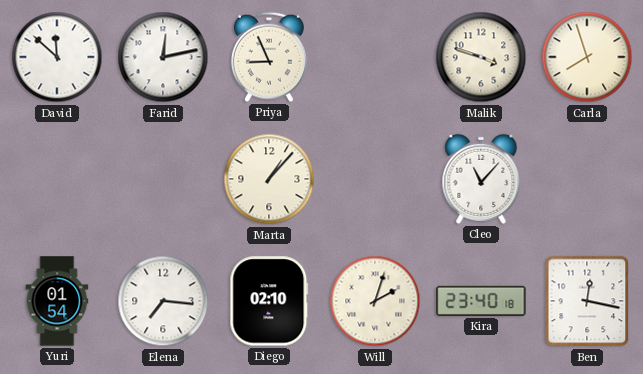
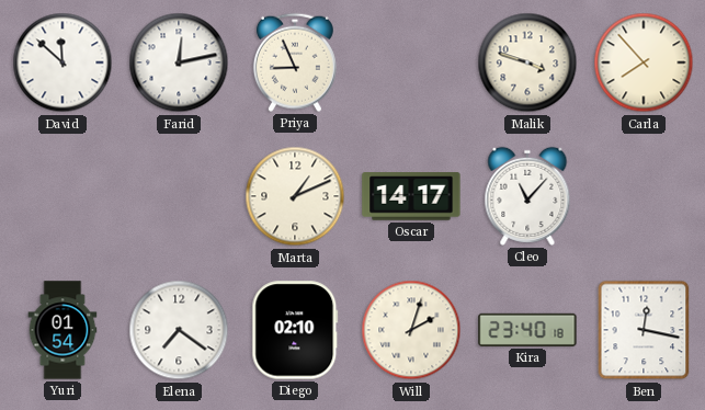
Carla: 7:57 -> 7:53 (644, 62)
Marta: 1:07 -> 1:11 (295, 196)
Oscar: none -> 14:17 (411, 196)
Elena: 7:16 -> 7:21 (179, 330)
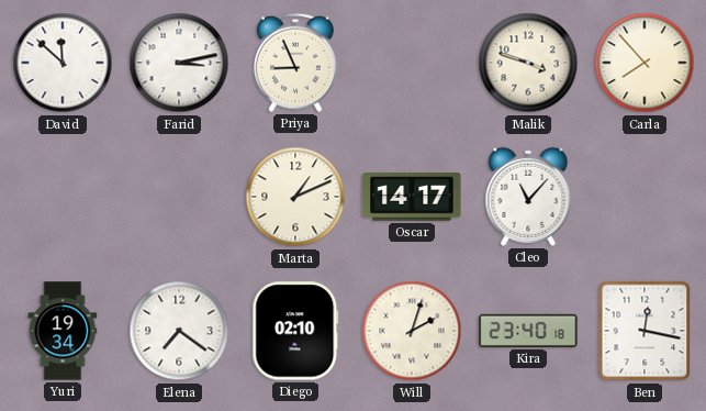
Farid: 12:13 -> 3:13 (179, 63)
Yuri: 01:54 -> 19:34 (63, 331)
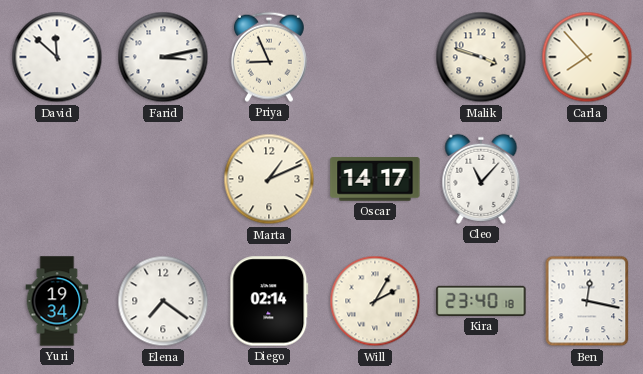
Diego: 02:10 -> 02:14 (269, 301)
Will: 2:03 -> 2:05 (375, 301)
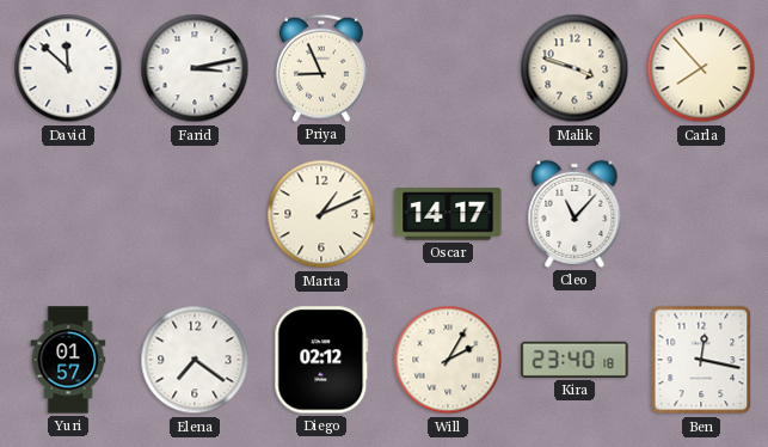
Yuri: 19:34 -> 01:57 (68, 360)
Diego: 02:14 -> 02:12 (321, 360)
